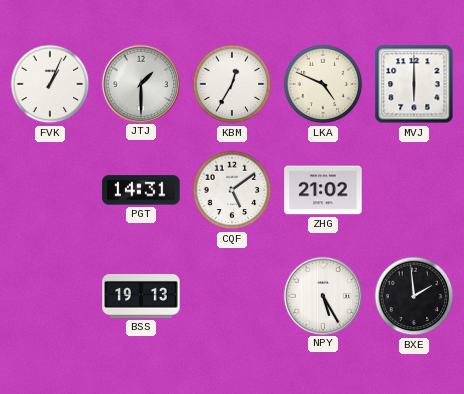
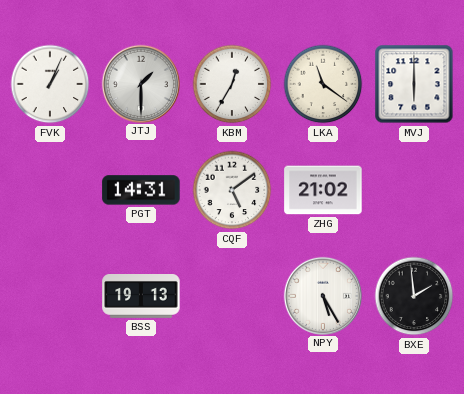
LKA: 4:49 -> 11:21 (323, 84)
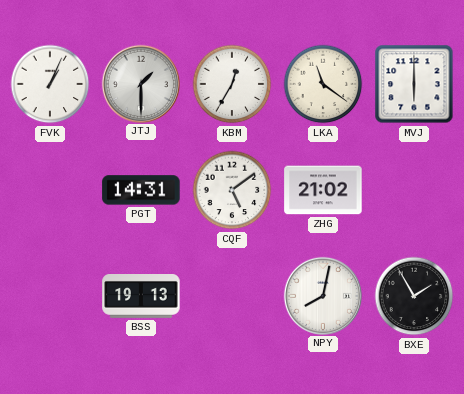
NPY: 5:25 -> 8:02 (322, 295)
BXE: 1:59 -> 1:55 (414, 296)
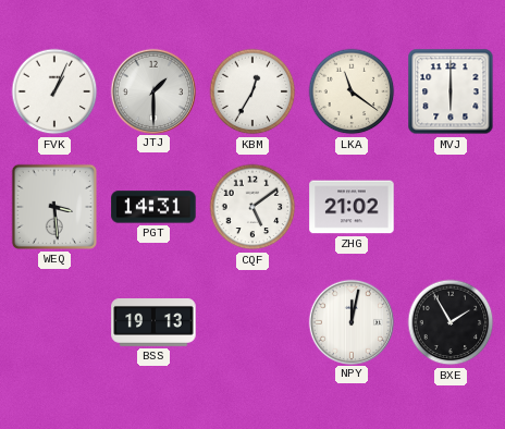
WEQ: none -> 3:29 (54, 207)
NPY: 8:02 -> 12:02 (350, 321)
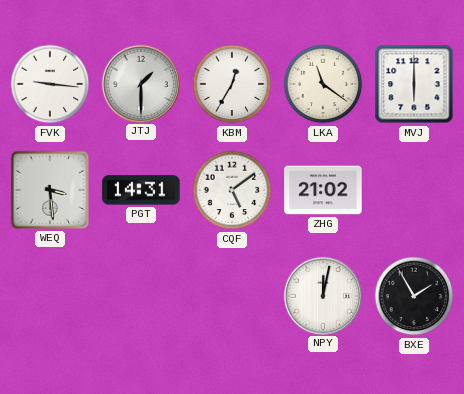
FVK: 1:04 -> 9:16 (50, 84)
BSS: 19:13 -> none (153, 323)
